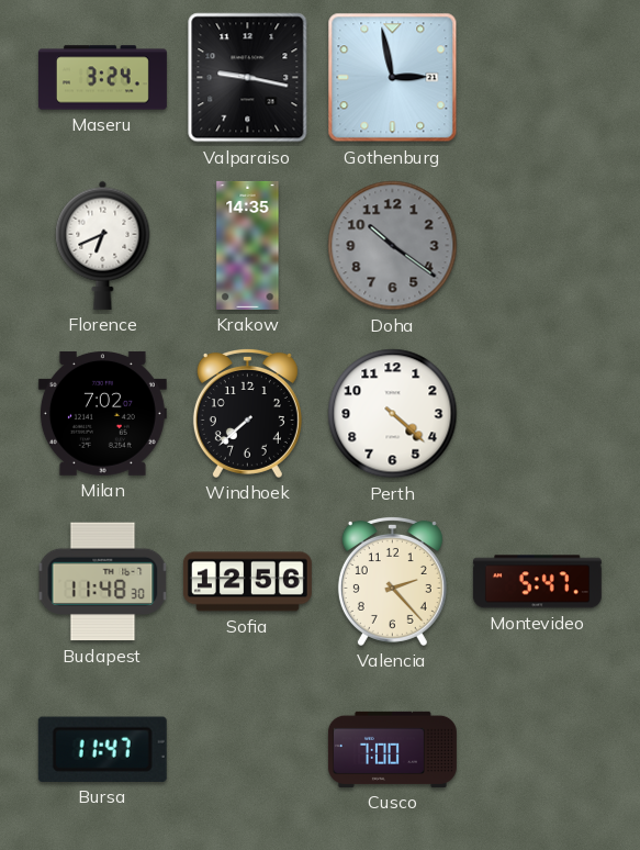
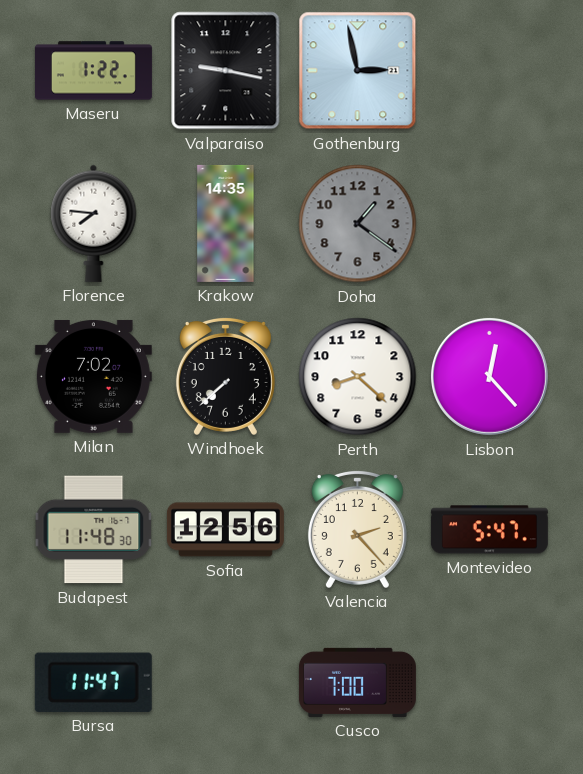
Maseru: 3:24 -> 1:22 (93, 71)
Florence: 6:41 -> 7:46 (94, 223)
Doha: 10:21 -> 1:21 (358, 224)
Perth: 4:22 -> 8:22 (358, 377)
Lisbon: none -> 12:23 (489, 376)
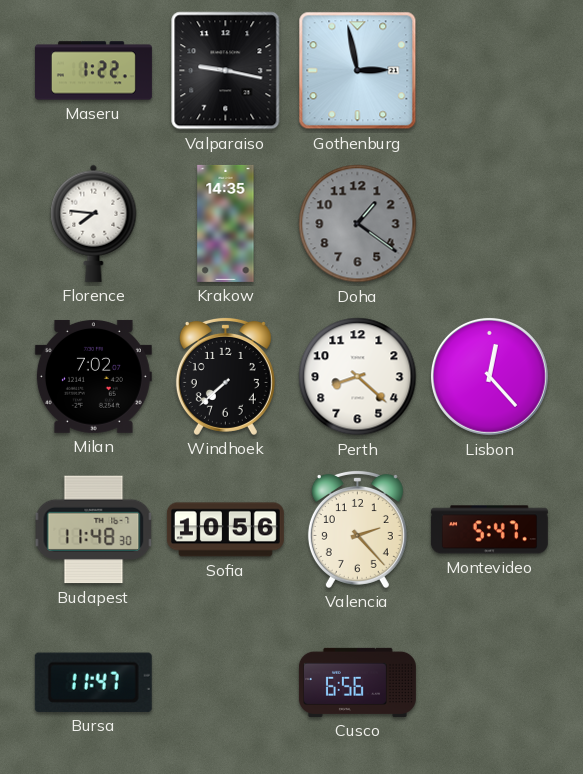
Sofia: 12:56 -> 10:56 (225, 530)
Cusco: 7:00 -> 6:56 (357, 682)
